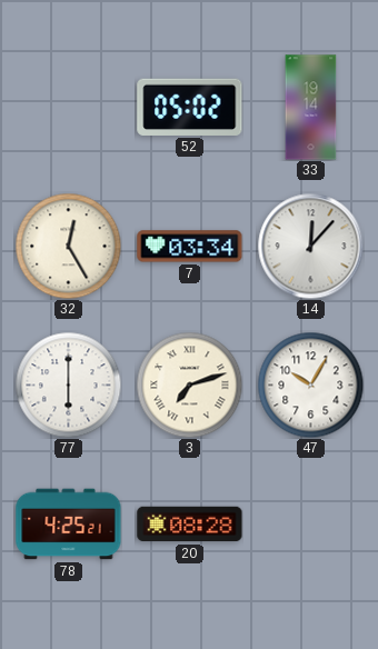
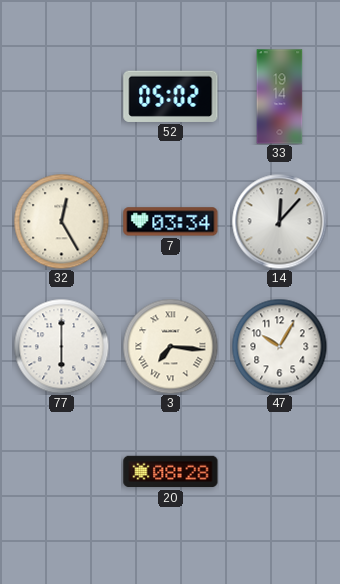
3: 7:12 -> 7:16 (170, 346)
78: 4:25 -> none (69, 525)
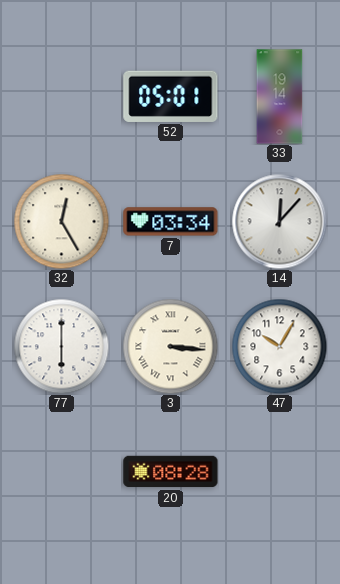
52: 05:02 -> 05:01 (171, 96)
3: 7:16 -> 3:16 (170, 346)
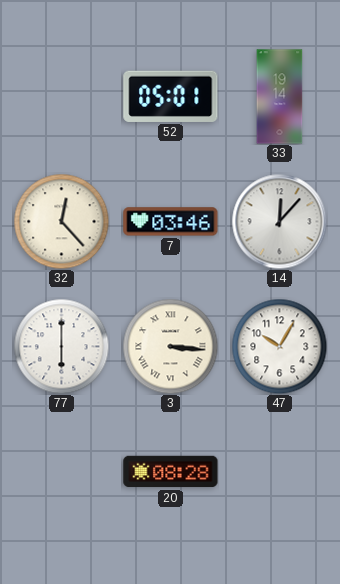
32: 12:25 -> 12:23 (61, 221)
7: 03:34 -> 03:46 (171, 222)
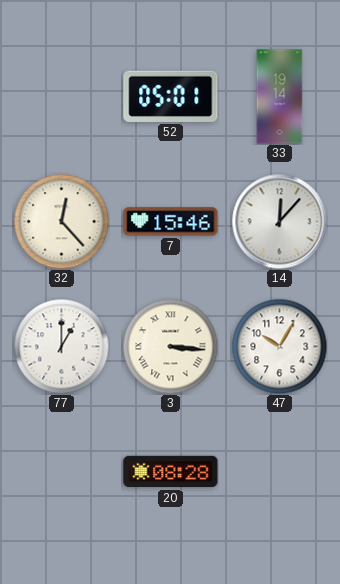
7: 03:46 -> 15:46 (171, 222)
77: 6:00 -> 1:00 (61, 346)
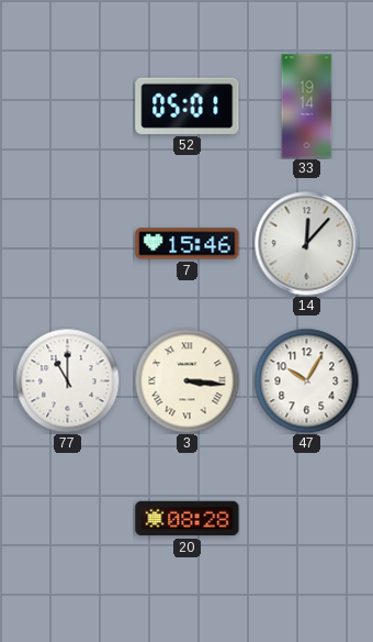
32: 12:23 -> none (61, 221)
77: 1:00 -> 11:00 (67, 380)
